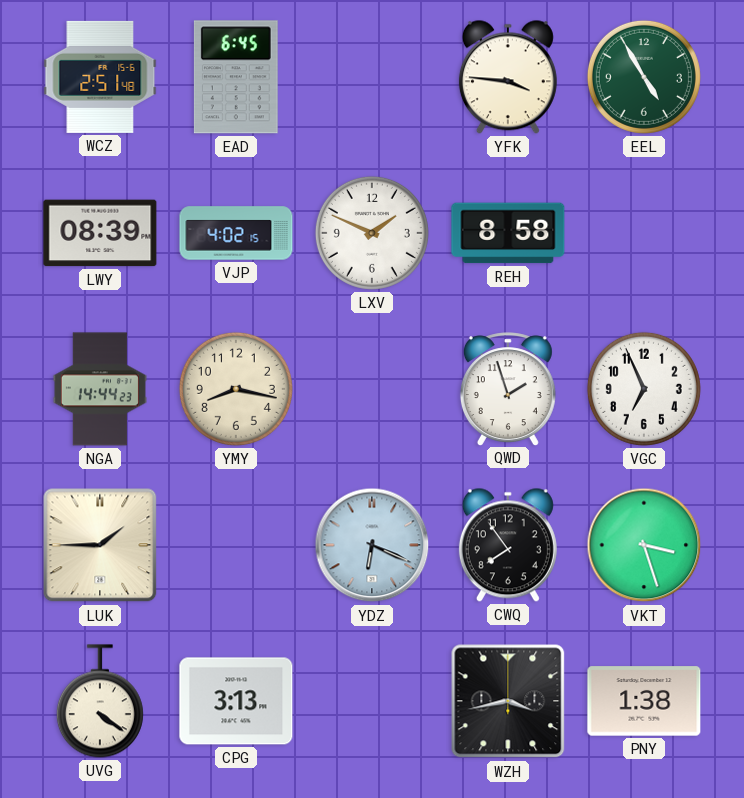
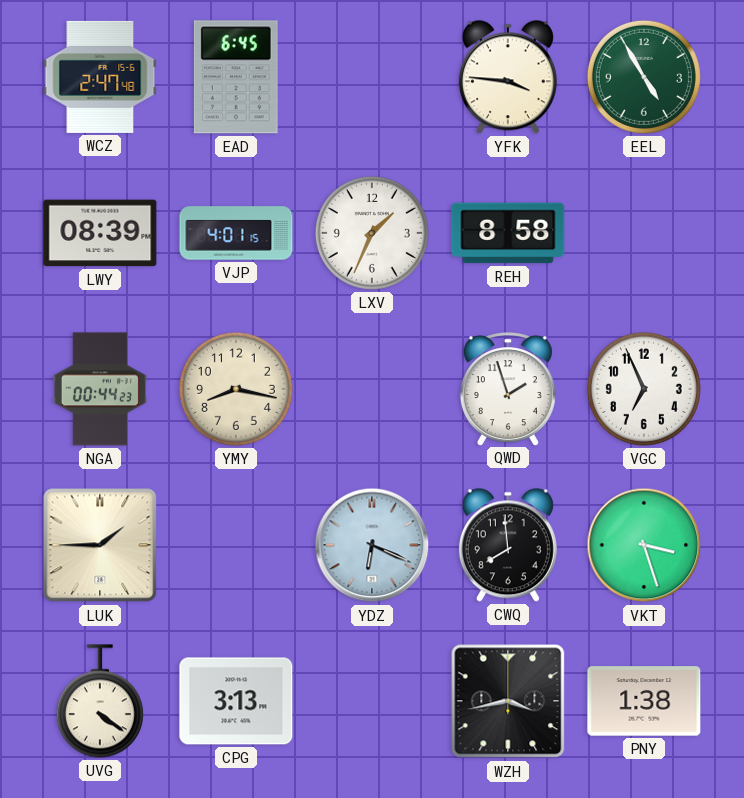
WCZ: 2:51 -> 2:47 (100, 77)
VJP: 4:02 -> 4:01 (236, 233)
LXV: 1:49 -> 1:34 (372, 233)
NGA: 14:44 -> 00:44 (100, 389)
CWQ: 7:54 -> 7:59 (508, 545)
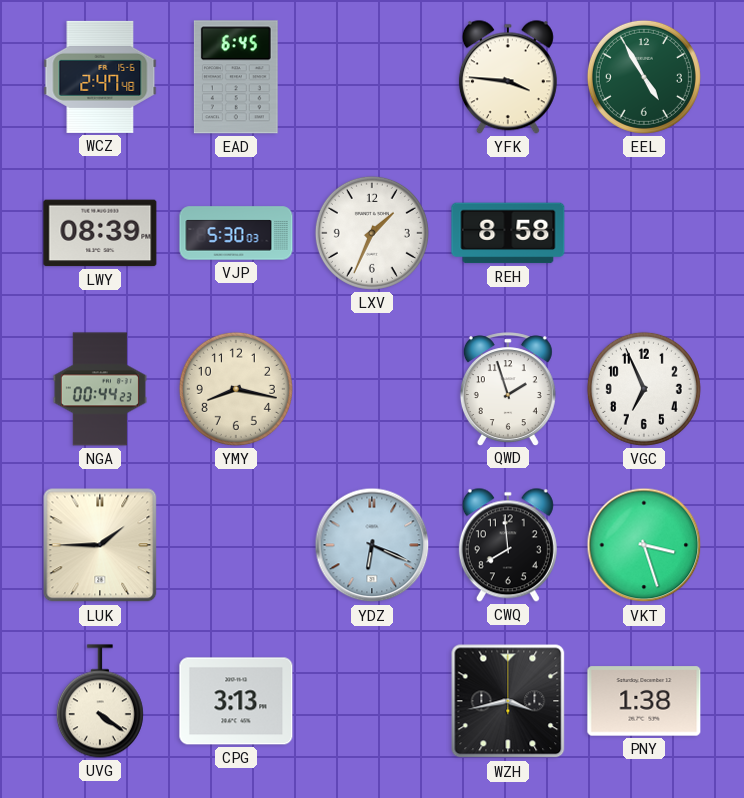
VJP: 4:01 -> 5:30 (236, 233)
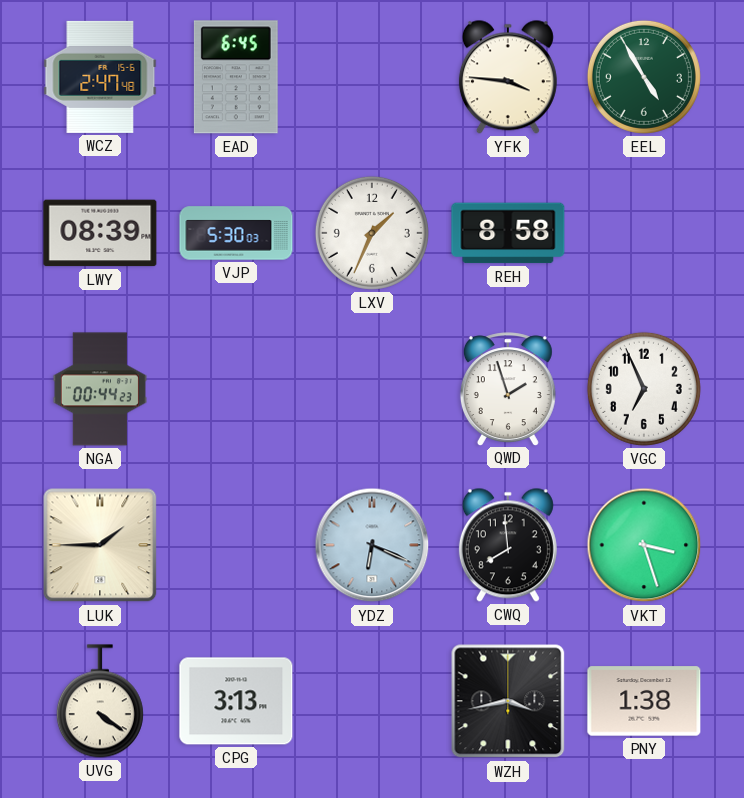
YMY: 8:17 -> none (236, 389)
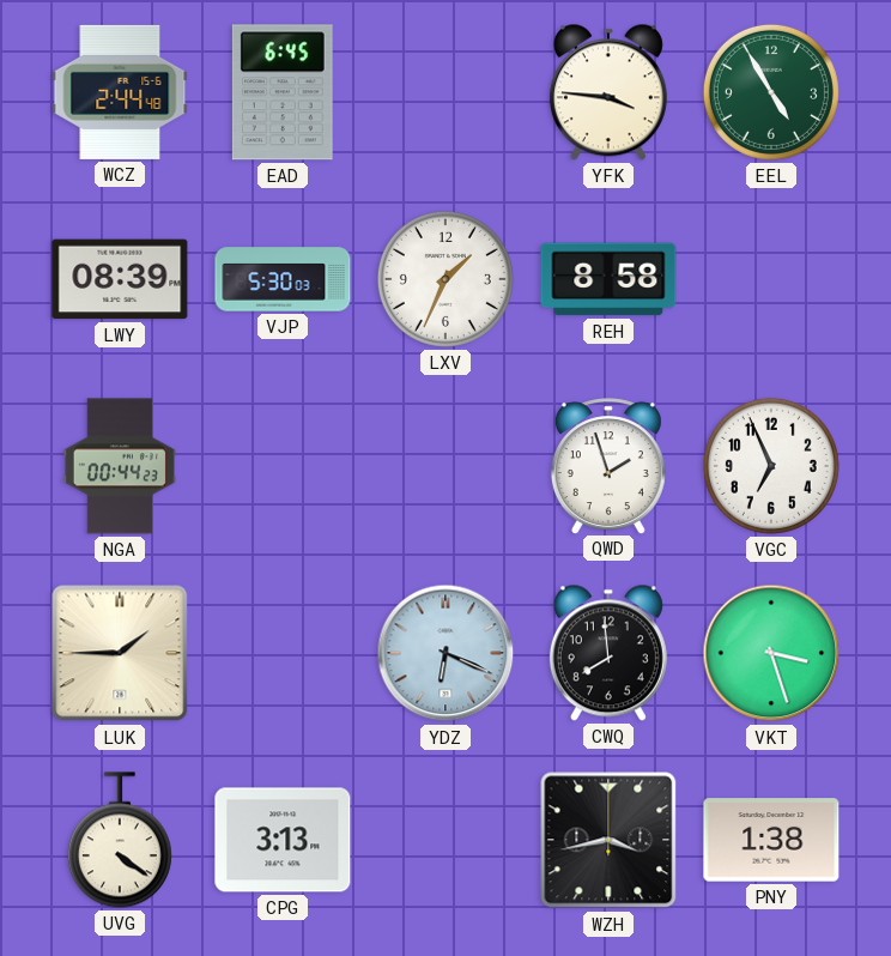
WCZ: 2:47 -> 2:44 (120, 92)
